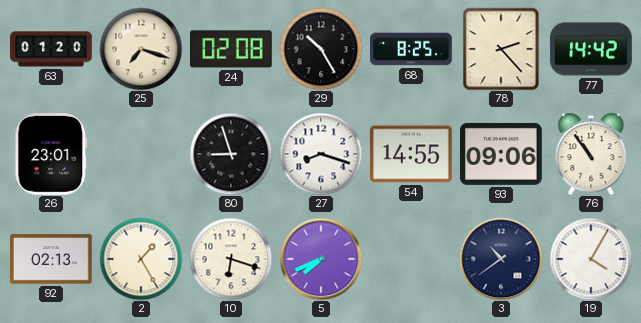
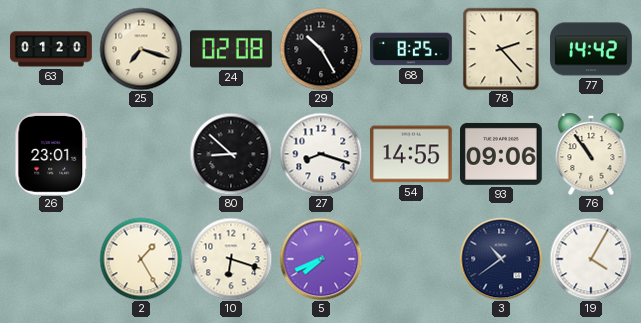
80: 8:57 -> 8:52 (231, 154)
92: 02:13 -> none (51, 259)
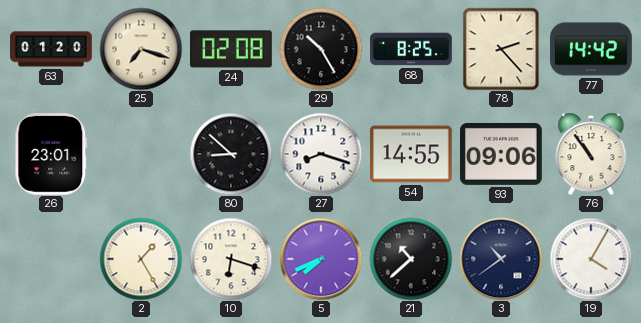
21: none -> 10:38 (411, 259)
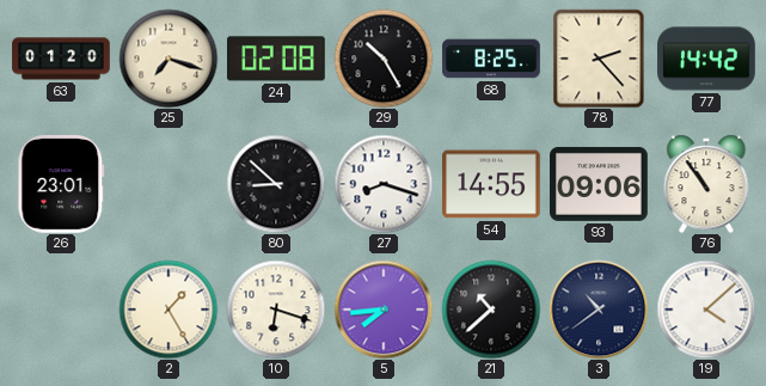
5: 7:41 -> 7:44 (384, 310)
19: 4:05 -> 4:08 (706, 310)
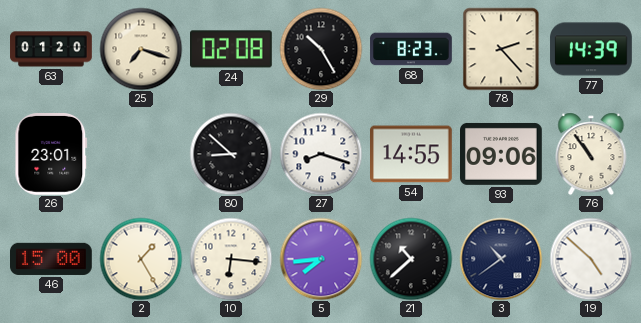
68: 8:25 -> 8:23 (411, 49)
77: 14:42 -> 14:39 (591, 49)
46: none -> 15:00 (52, 259)
10: 6:18 -> 6:16 (231, 259)
19: 4:08 -> 4:52 (591, 259)
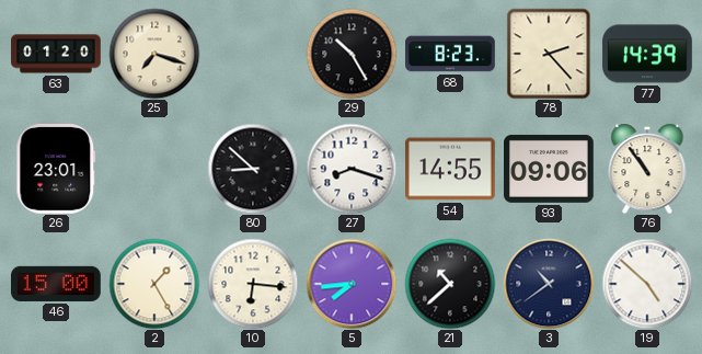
24: 02:08 -> none (232, 49)
